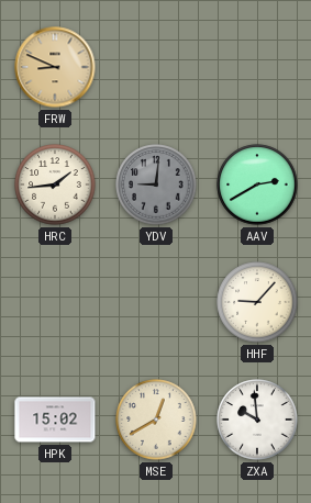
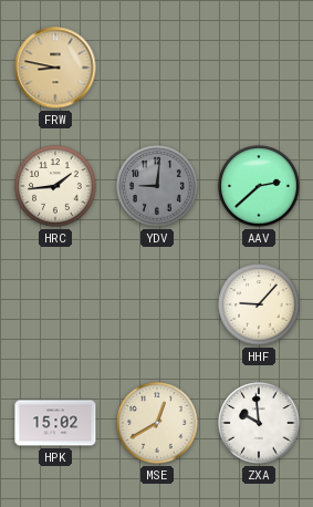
FRW: 8:49 -> 8:47 (55, 68)
AAV: 2:40 -> 2:38 (259, 186)
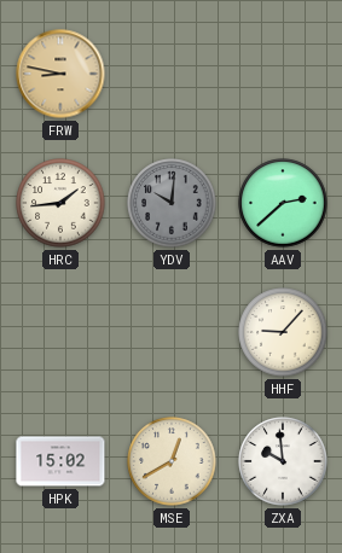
YDV: 9:01 -> 10:01 (172, 203)
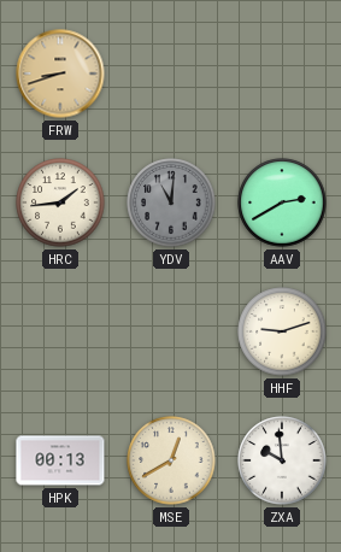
FRW: 8:47 -> 8:42 (60, 74)
YDV: 10:01 -> 11:01 (171, 202)
AAV: 2:38 -> 2:40 (282, 202)
HHF: 9:07 -> 9:12 (282, 331)
HPK: 15:02 -> 00:13 (60, 460)
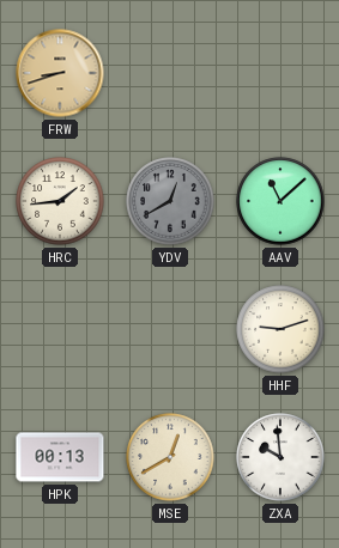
YDV: 11:01 -> 12:40 (170, 201)
AAV: 2:40 -> 11:08 (280, 201)
